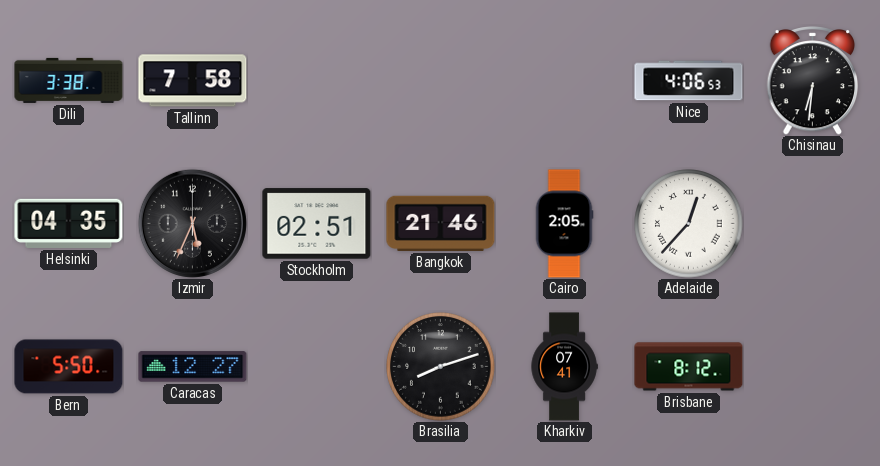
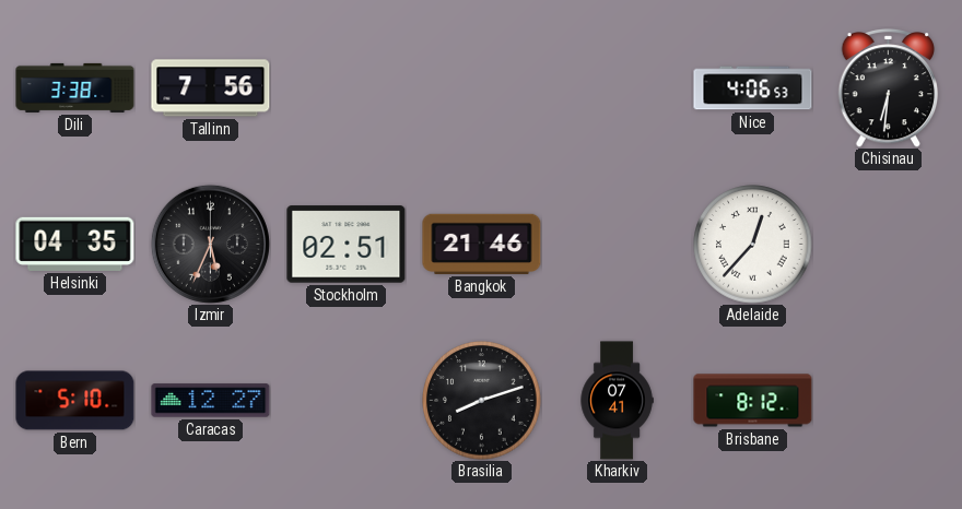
Tallinn: 7:58 -> 7:56 (211, 88)
Cairo: 2:05 -> none (564, 224)
Bern: 5:50 -> 5:10 (75, 401)
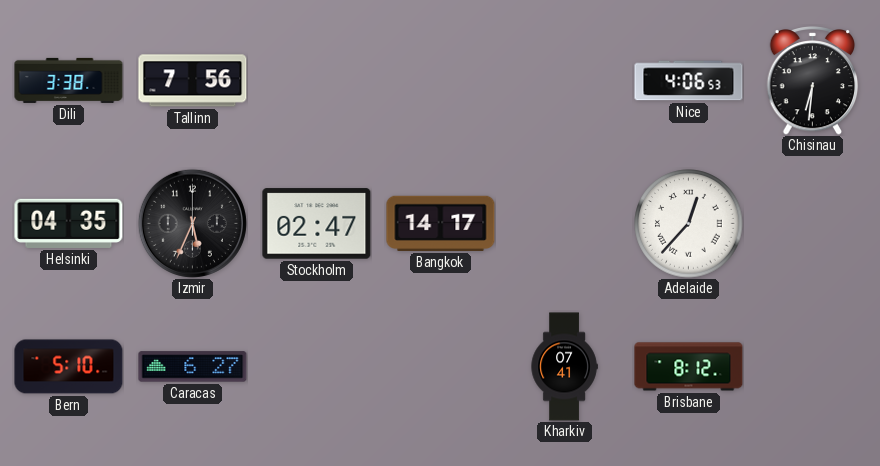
Stockholm: 02:51 -> 02:47 (317, 224)
Bangkok: 21:46 -> 14:17 (441, 223)
Caracas: 12:27 -> 6:27 (193, 367)
Brasilia: 8:12 -> none (482, 401)
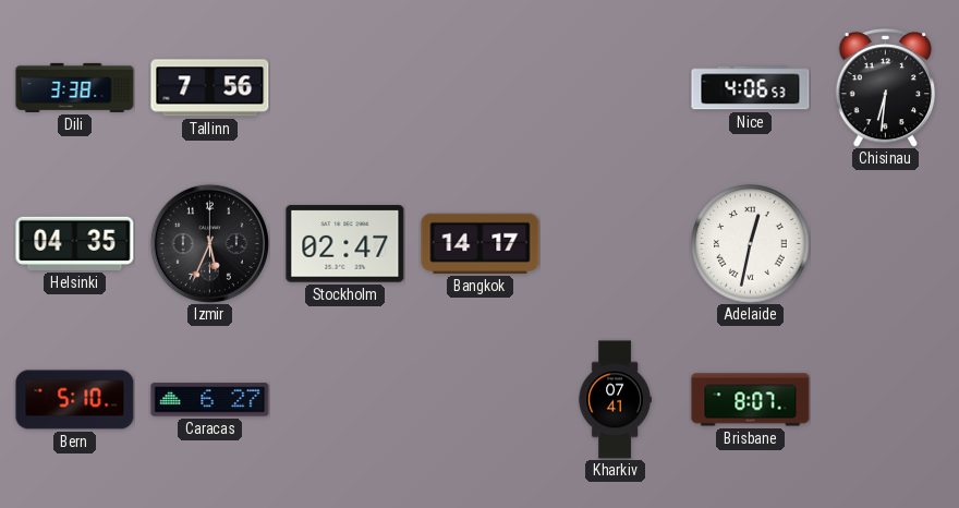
Adelaide: 12:37 -> 12:32 (751, 244)
Brisbane: 8:12 -> 8:07 (751, 400)
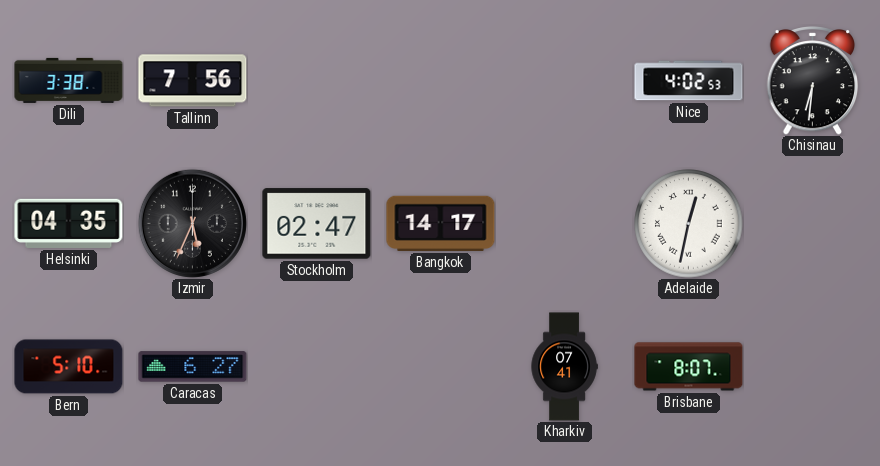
Nice: 4:06 -> 4:02 (689, 81)
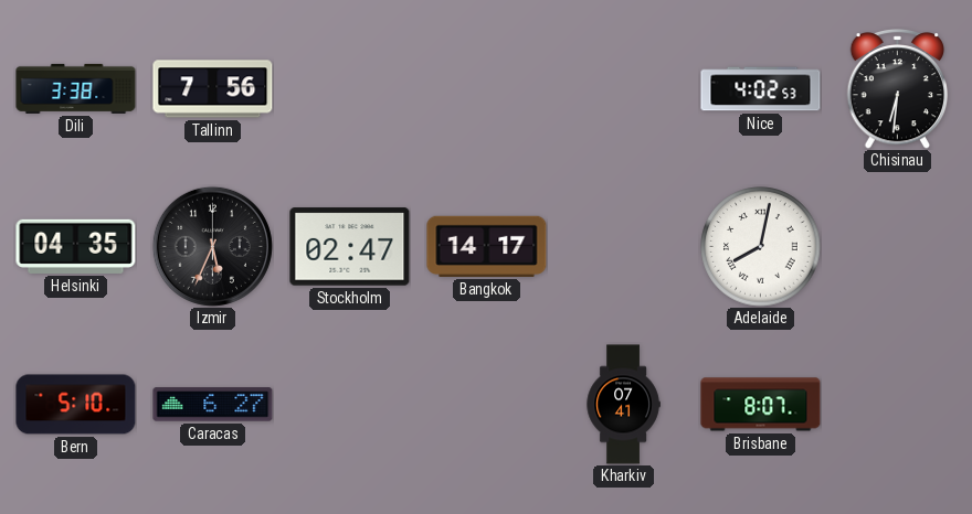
Adelaide: 12:32 -> 8:02 (761, 247)
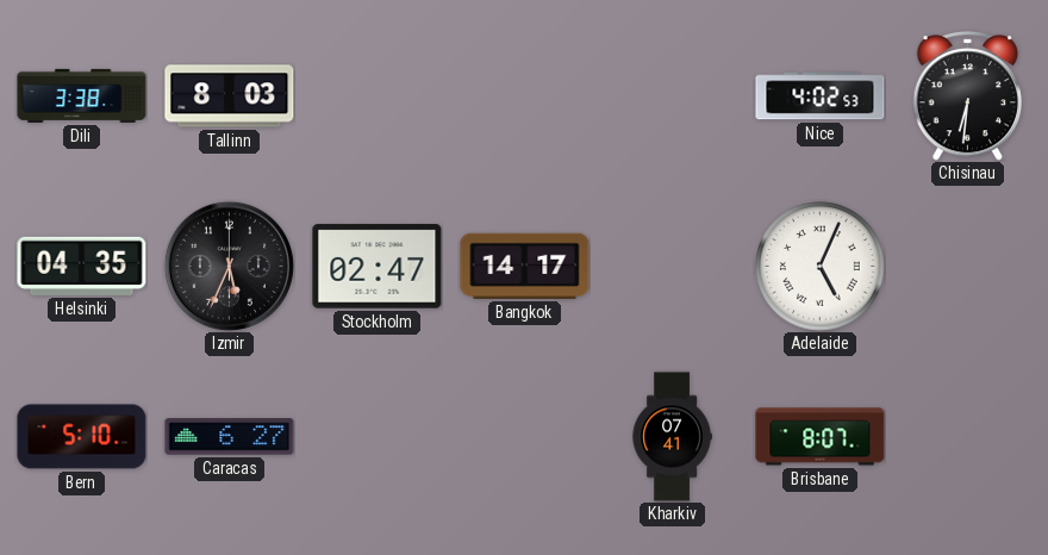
Tallinn: 7:56 -> 8:03 (230, 96)
Adelaide: 8:02 -> 5:04 (821, 267)
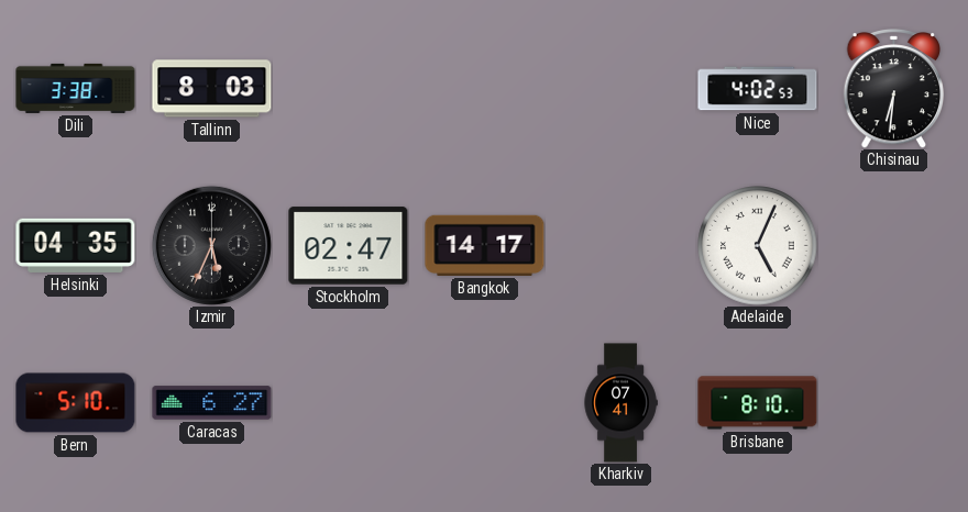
Brisbane: 8:07 -> 8:10 (758, 403)
